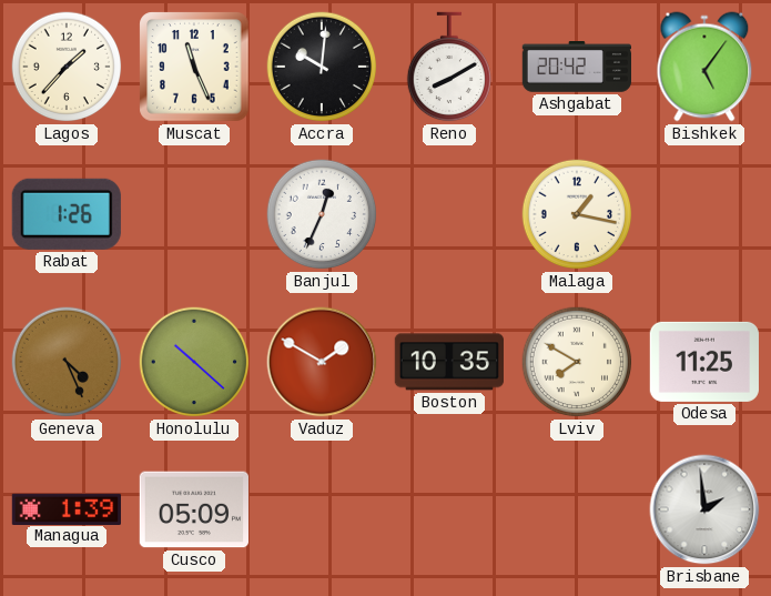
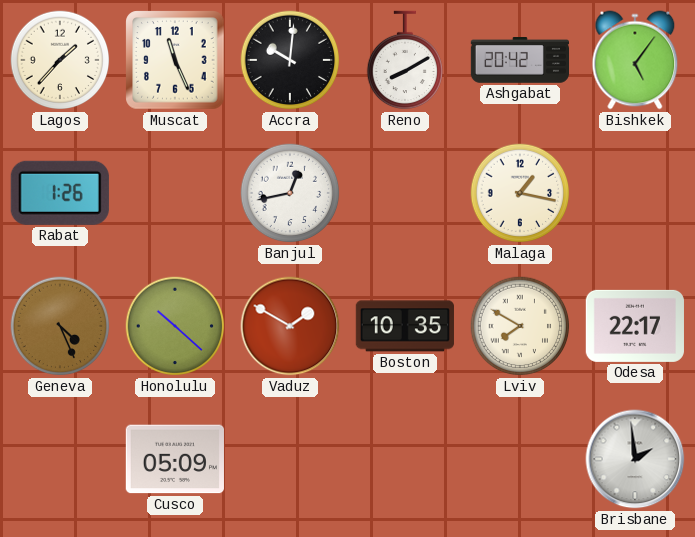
Banjul: 12:34 -> 12:43 (290, 193)
Odesa: 11:25 -> 22:17 (635, 326)
Managua: 1:39 -> none (67, 508)
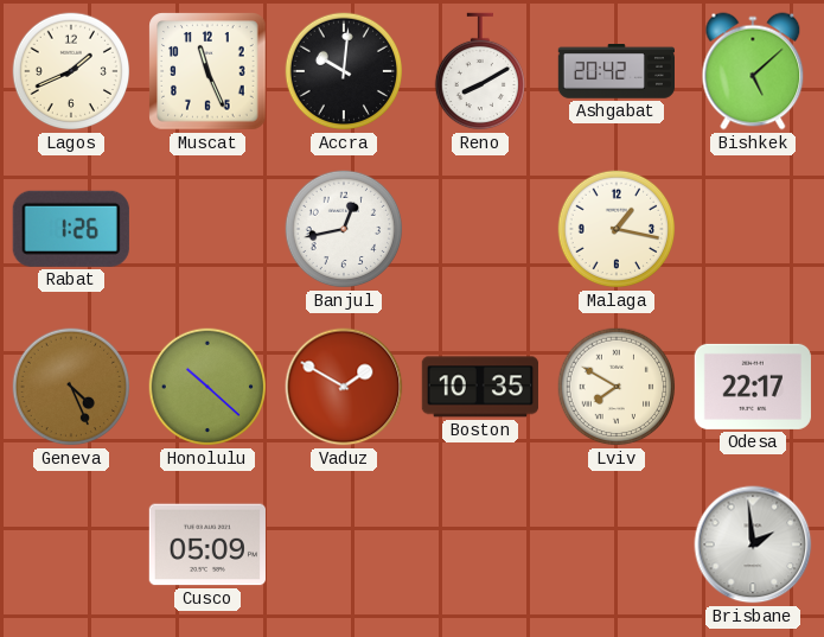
Lagos: 1:37 -> 1:41 (71, 71)
Bishkek: 5:06 -> 5:08 (753, 71)
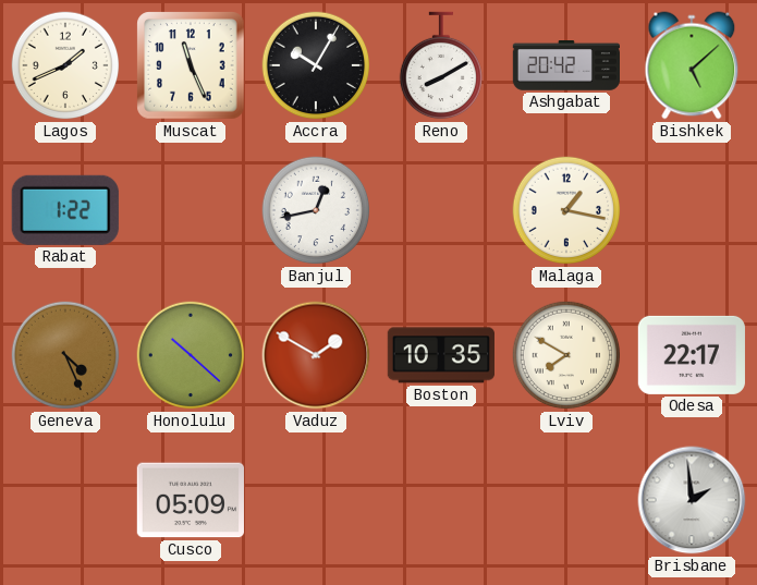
Accra: 10:01 -> 10:05 (316, 65)
Rabat: 1:26 -> 1:22 (65, 210)
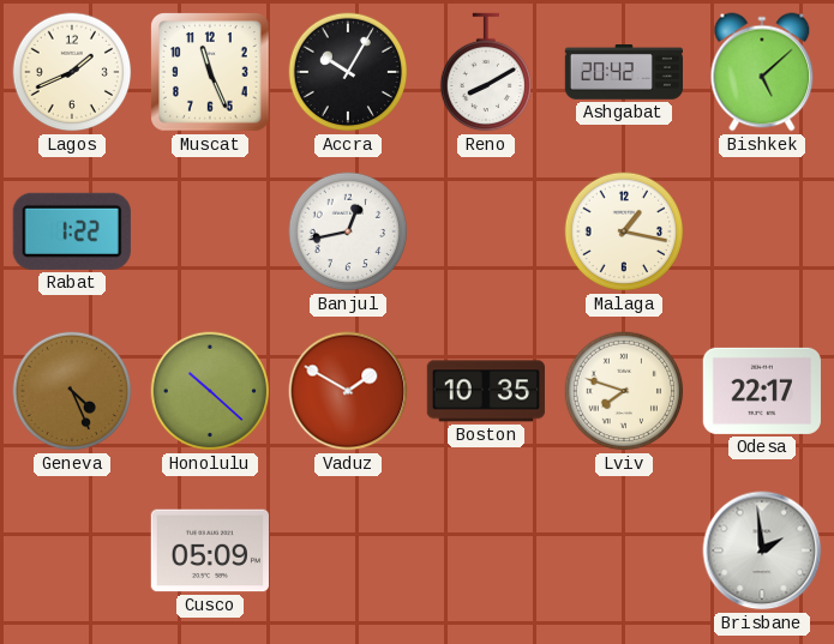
Lviv: 7:50 -> 7:48 (624, 391)
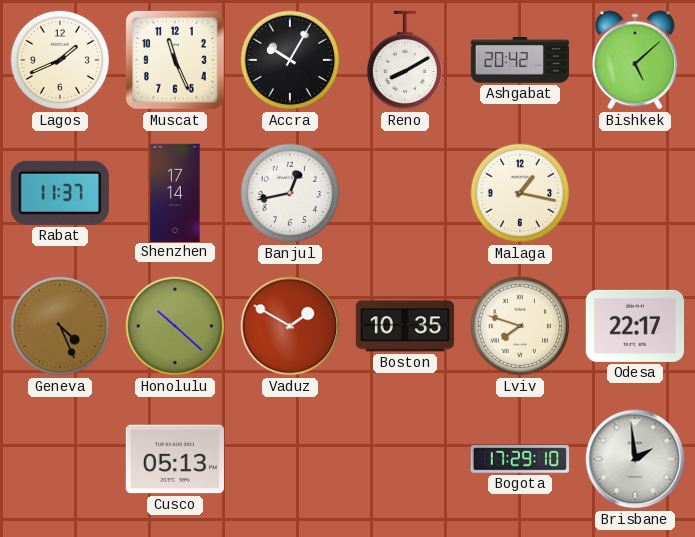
Rabat: 1:22 -> 11:37 (60, 193)
Shenzhen: none -> 17:14 (175, 192)
Cusco: 05:09 -> 05:13 (175, 459)
Bogota: none -> 17:29 (519, 459)
